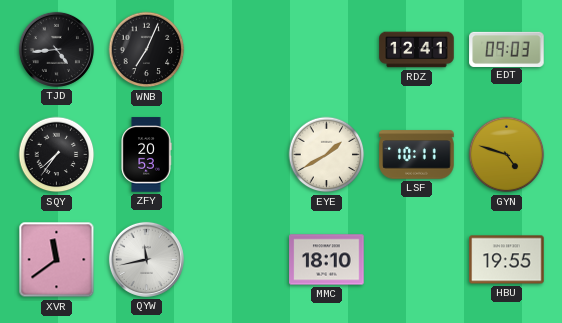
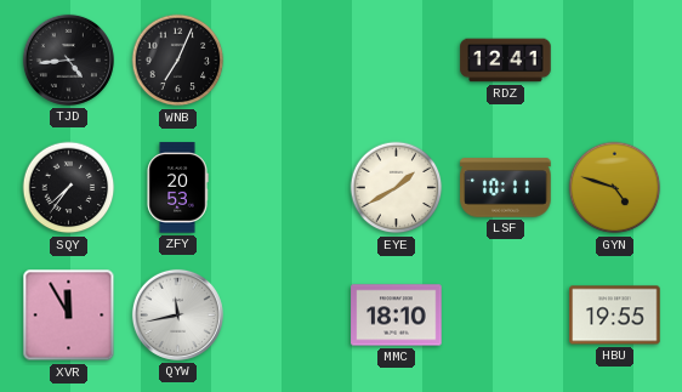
EDT: 09:03 -> none (507, 49)
XVR: 11:39 -> 11:55 (69, 316)
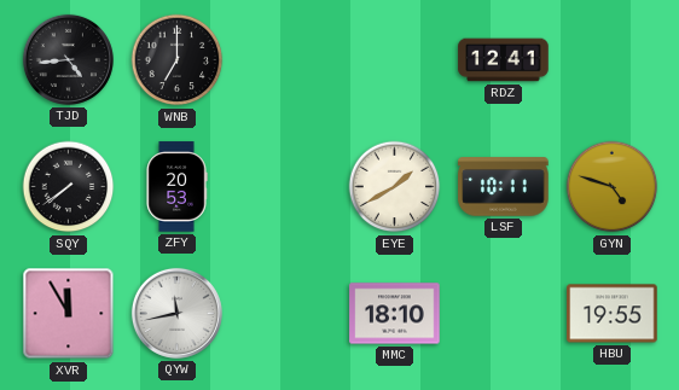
WNB: 7:04 -> 7:00 (178, 60)
SQY: 7:36 -> 7:39 (69, 187)
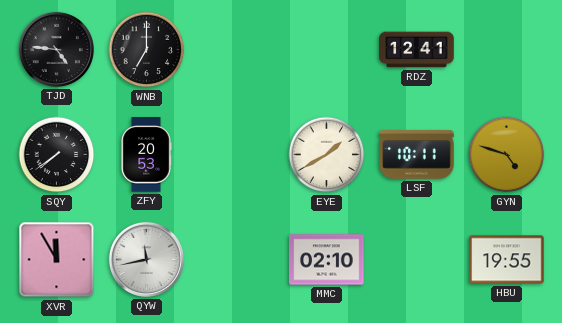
TJD: 4:44 -> 4:46 (56, 49)
MMC: 18:10 -> 02:10 (327, 260)
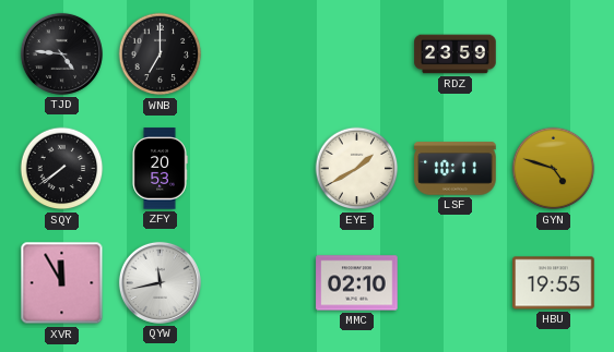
RDZ: 12:41 -> 23:59 (456, 54)
